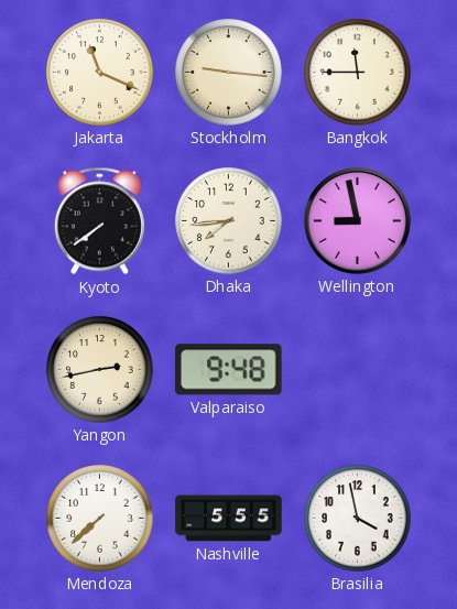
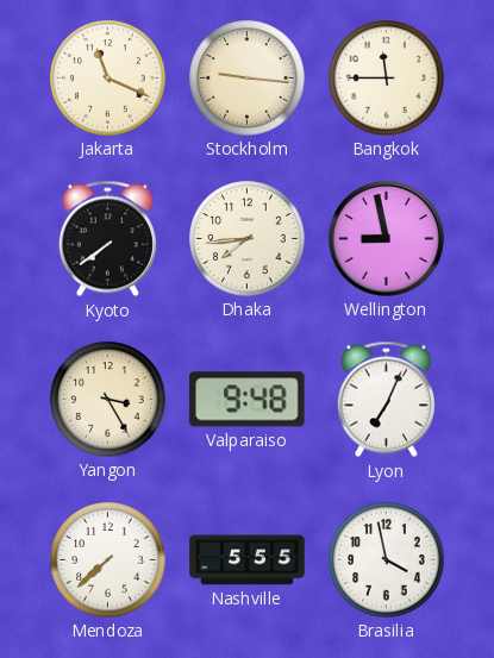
Yangon: 2:43 -> 3:25 (108, 400)
Lyon: none -> 7:04 (386, 400)
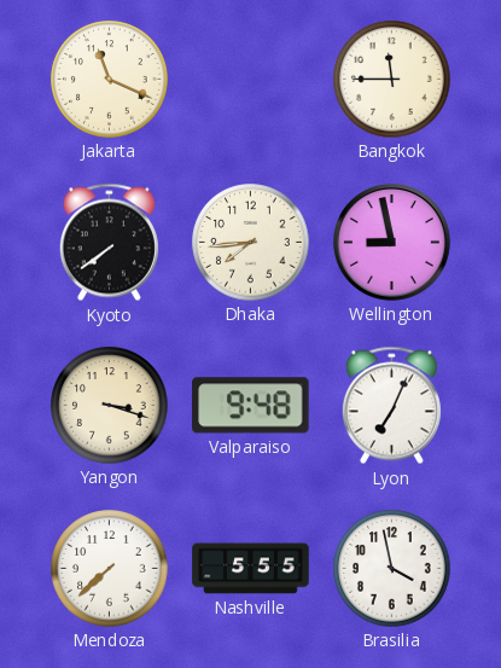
Stockholm: 9:16 -> none (248, 79)
Yangon: 3:25 -> 3:18 (110, 406)
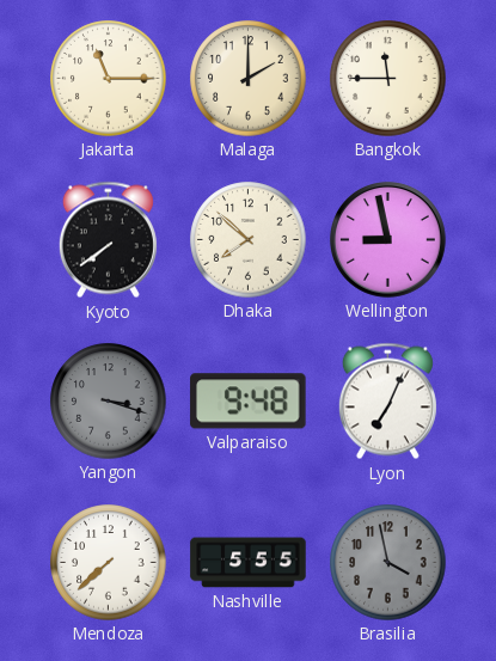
Jakarta: 11:19 -> 11:15 (109, 79)
Malaga: none -> 2:00 (249, 79)
Dhaka: 7:44 -> 7:52 (249, 240)
Yangon dial: cream -> grey (109, 402)
Brasilia dial: white -> grey (388, 563)
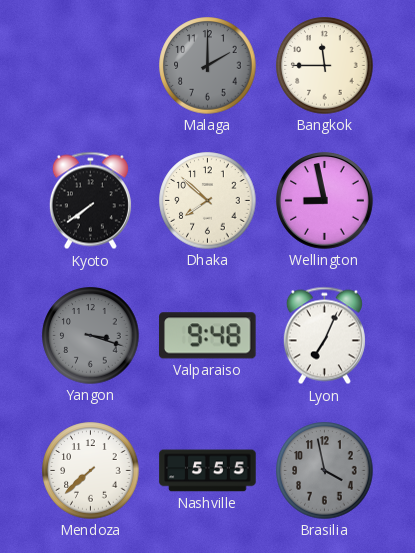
Jakarta: 11:15 -> none (109, 79)
Malaga dial: cream -> grey (208, 66)
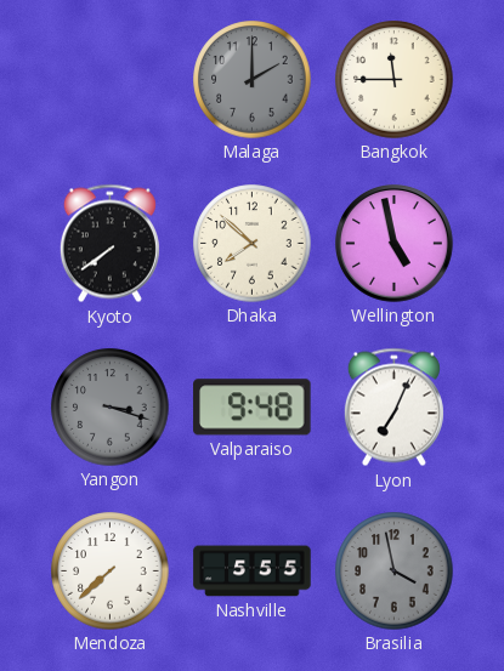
Wellington: 8:58 -> 4:58 (395, 244)
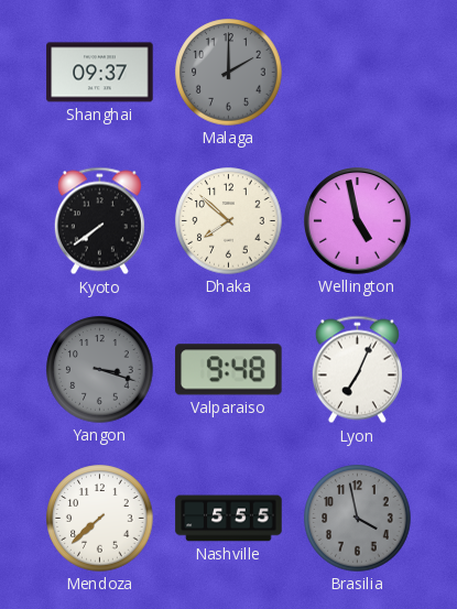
Shanghai: none -> 09:37 (100, 73)
Bangkok: 11:45 -> none (395, 80)
